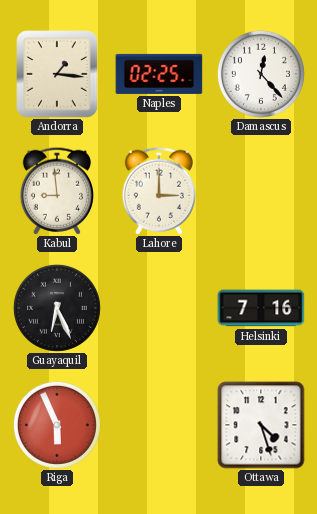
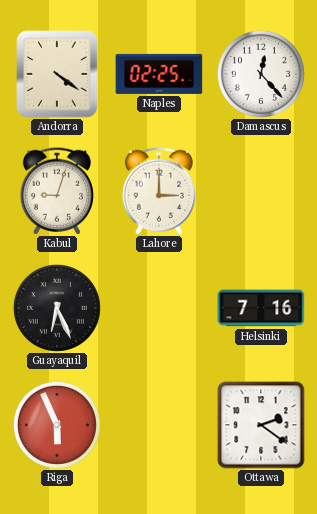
Andorra: 1:16 -> 4:21 (57, 74)
Kabul: 8:59 -> 9:03 (57, 191)
Ottawa: 4:27 -> 2:21 (261, 425)
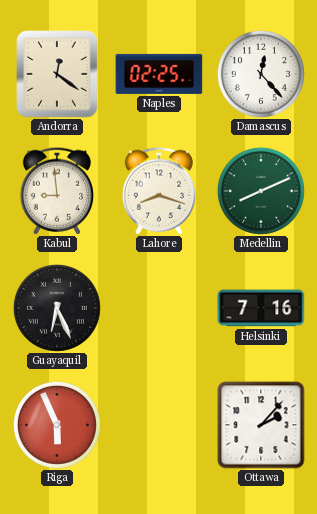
Andorra: 4:21 -> 12:21 (57, 74)
Kabul: 9:03 -> 8:59 (57, 191)
Lahore: 3:00 -> 8:18 (159, 191)
Medellin: none -> 8:11 (261, 191)
Ottawa: 2:21 -> 2:07 (261, 425)
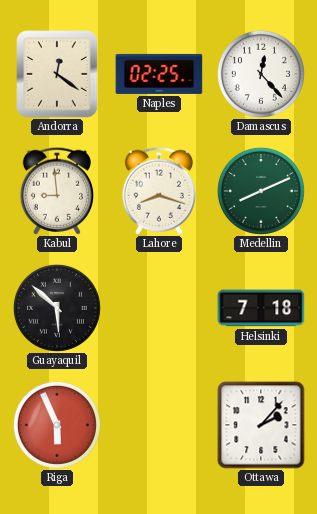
Guayaquil: 6:26 -> 5:52 (57, 308)
Helsinki: 7:16 -> 7:18 (261, 308)
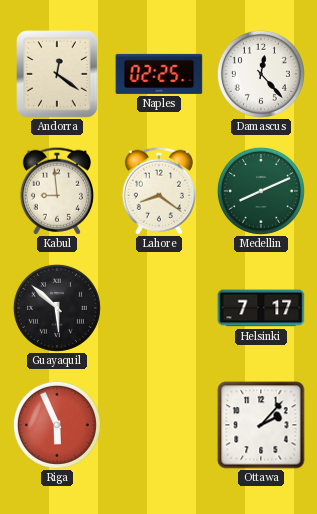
Lahore: 8:18 -> 8:21 (159, 191)
Helsinki: 7:18 -> 7:17 (261, 308)
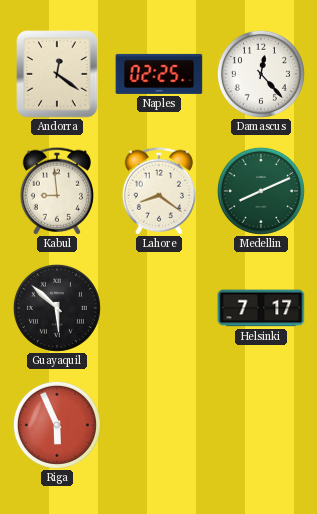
Ottawa: 2:07 -> none (261, 425)
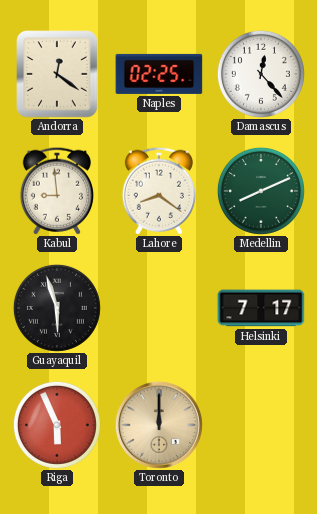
Guayaquil: 5:52 -> 5:57 (57, 308)
Toronto: none -> 12:00 (159, 425)
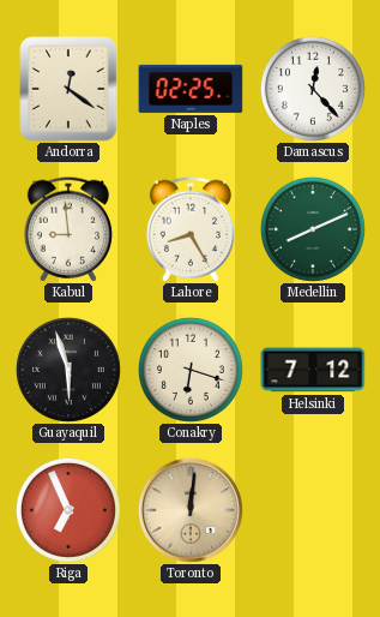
Lahore: 8:21 -> 8:25 (191, 229)
Conakry: none -> 6:18 (191, 370)
Helsinki: 7:17 -> 7:12 (313, 370)
Riga: 5:56 -> 6:56 (68, 510)
Toronto: 12:00 -> 12:01 (191, 510)
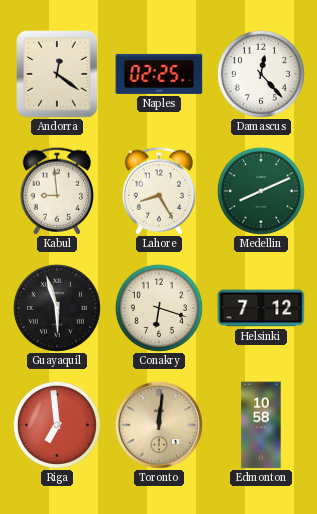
Riga: 6:56 -> 6:59 (57, 425)
Edmonton: none -> 10:58 (261, 425)
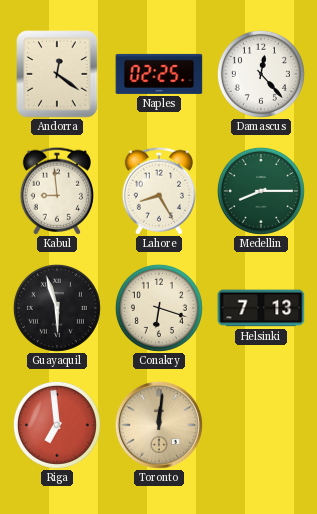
Medellin: 8:11 -> 8:15 (261, 191)
Helsinki: 7:12 -> 7:13 (261, 308)
Edmonton: 10:58 -> none (261, 425)
